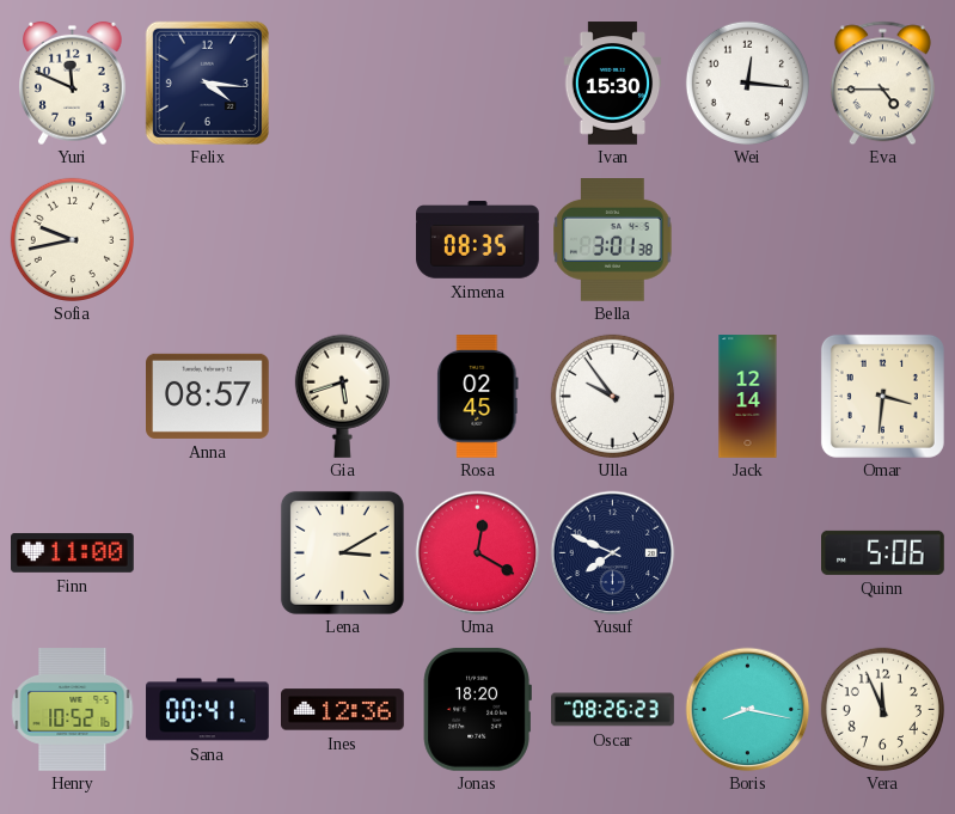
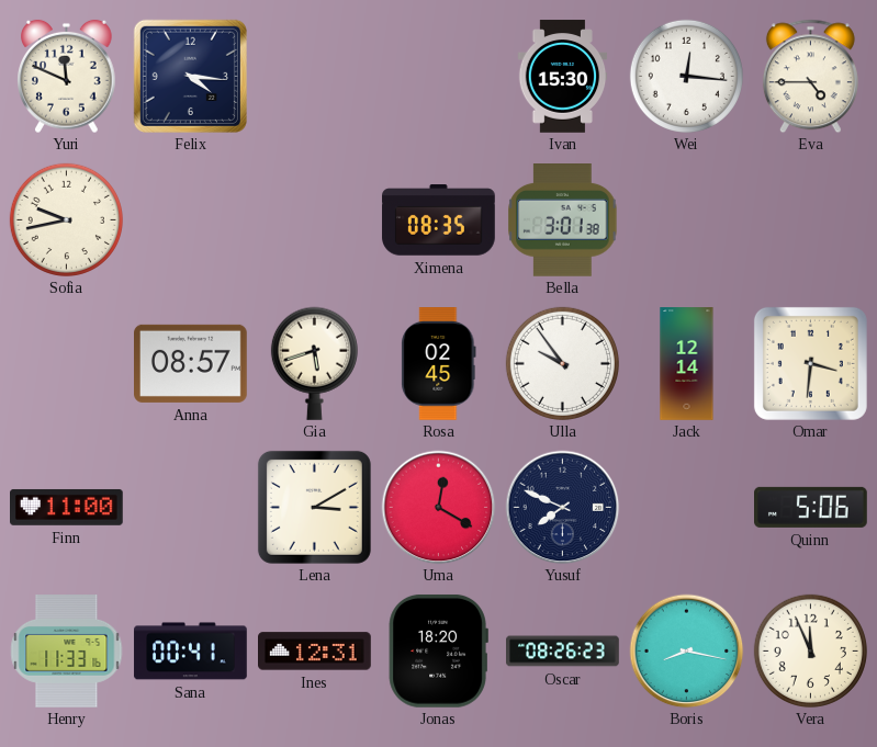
Henry: 10:52 -> 11:33 (67, 652)
Ines: 12:36 -> 12:31 (315, 652)
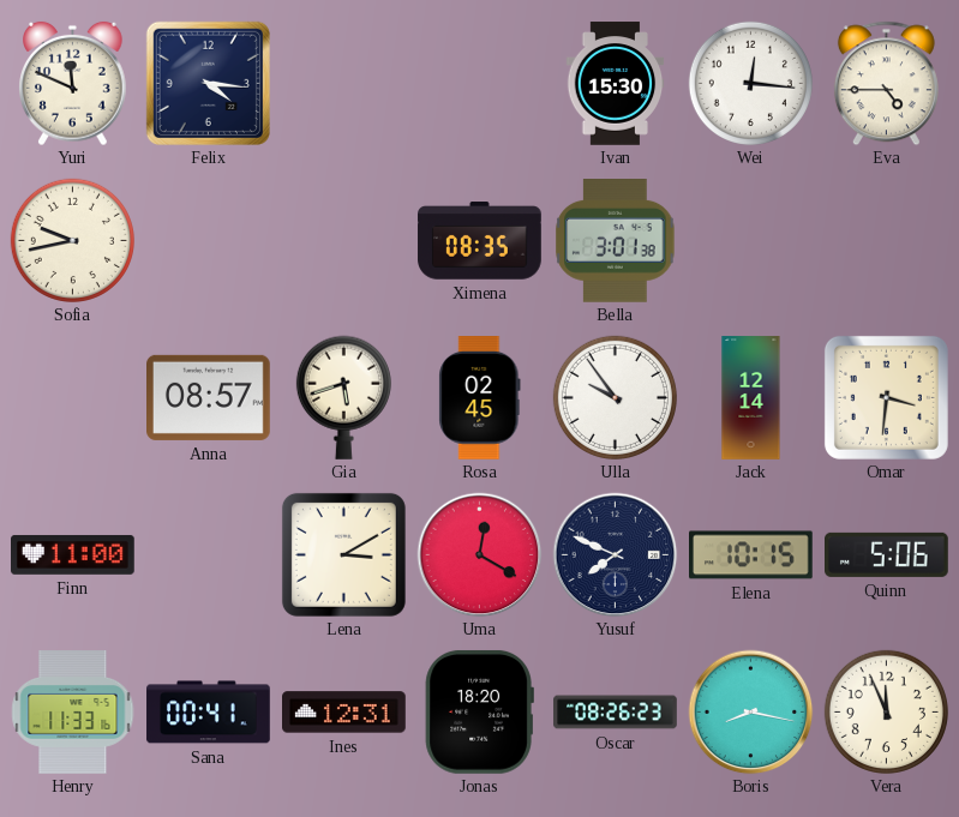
Elena: none -> 10:15 (751, 555)
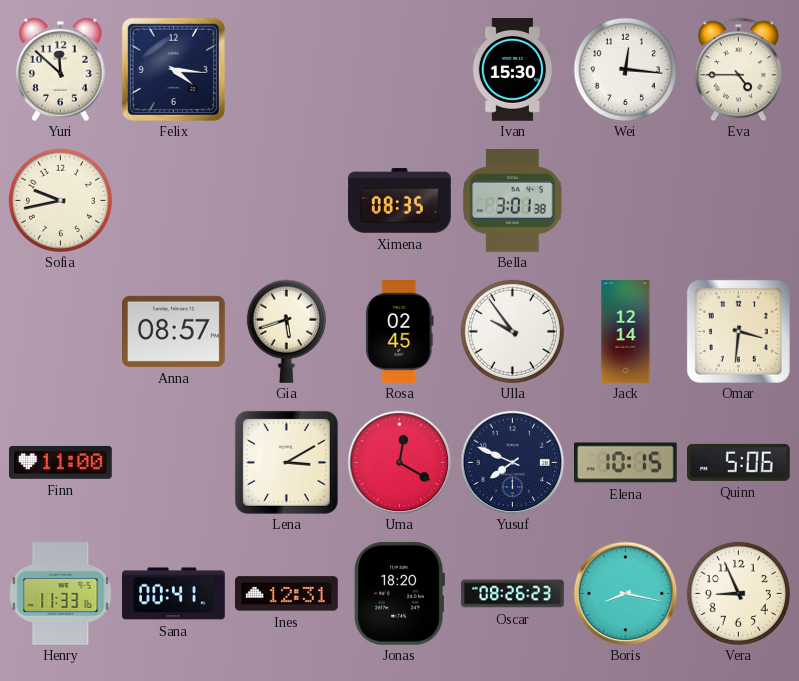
Yuri: 11:49 -> 11:52 (61, 69)
Vera: 11:56 -> 8:56 (738, 593)
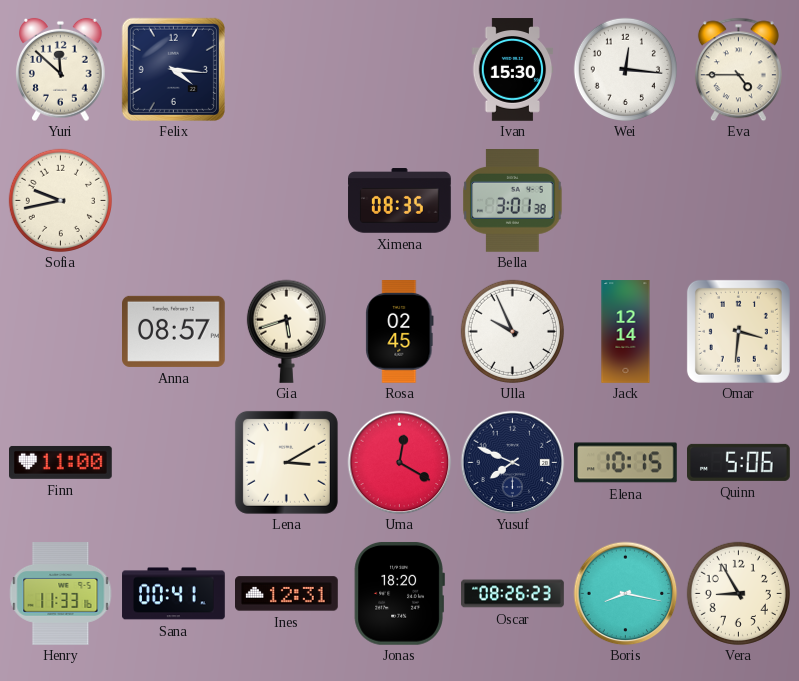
Ulla: 9:54 -> 9:56 (512, 331)
Vera: 8:56 -> 8:55 (738, 593)
